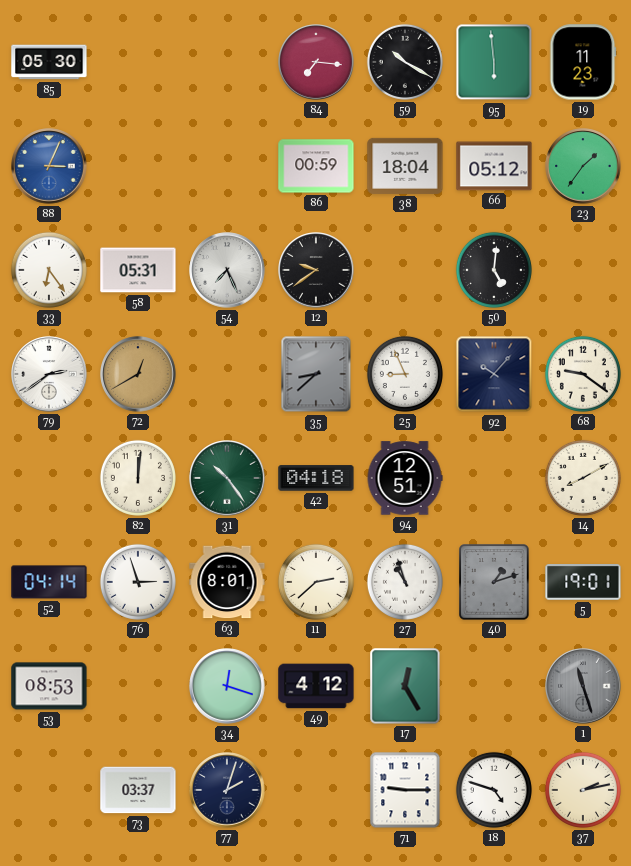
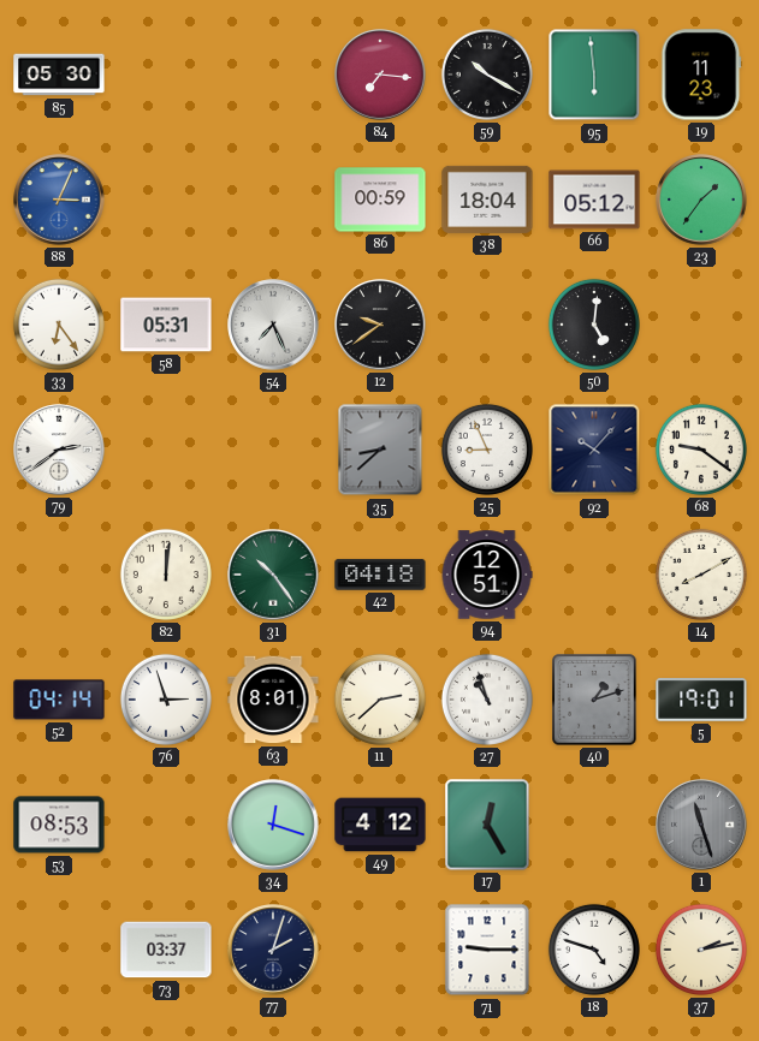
72: 12:40 -> none (138, 374)
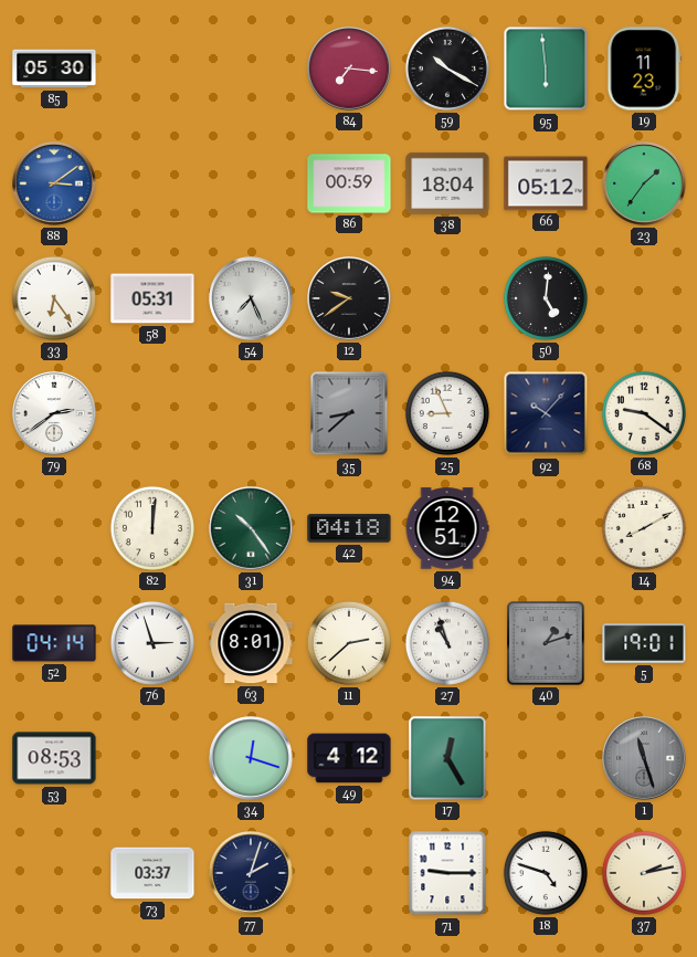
88: 3:04 -> 3:09 (54, 183)
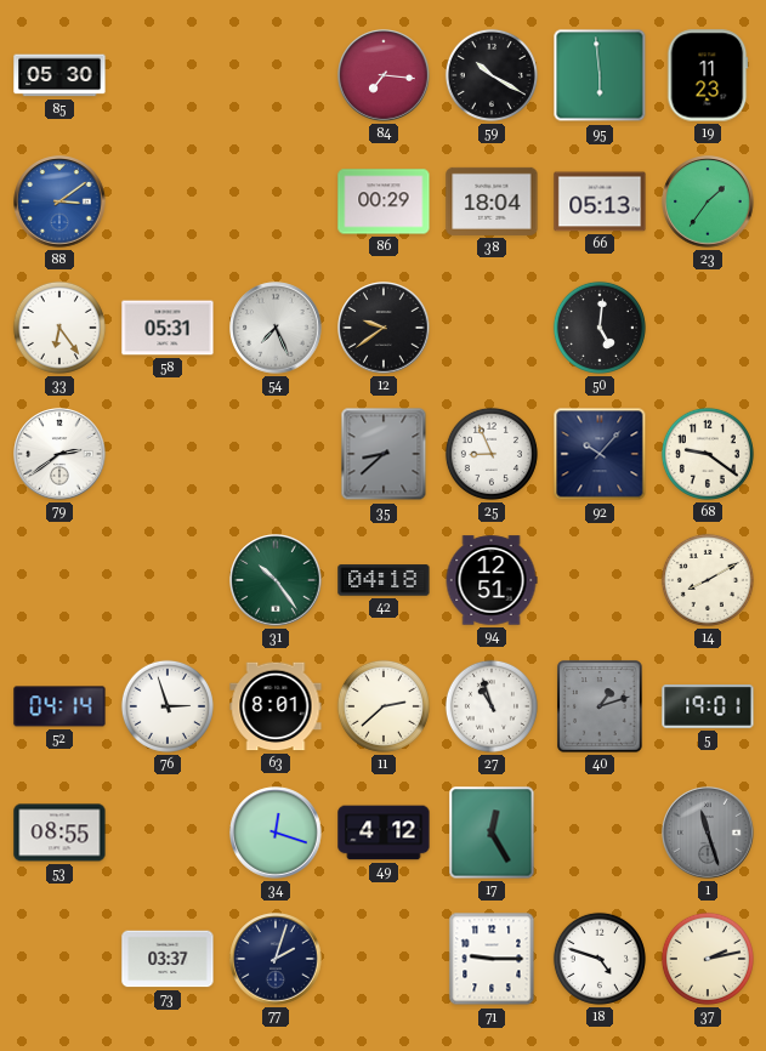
86: 00:59 -> 00:29 (384, 201)
66: 05:12 -> 05:13 (600, 201)
82: 12:01 -> none (152, 528)
53: 08:53 -> 08:55 (59, 833)
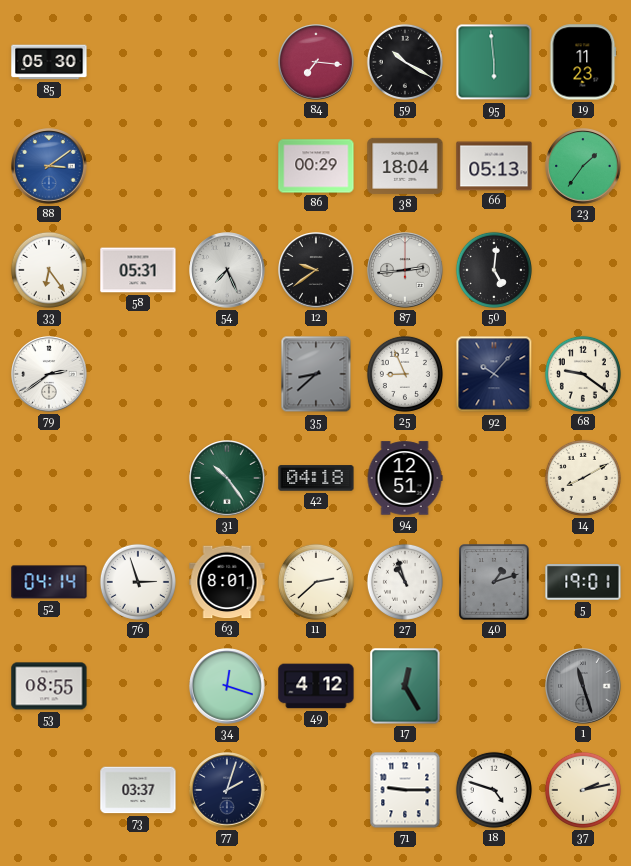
87: none -> 2:44 (405, 270)
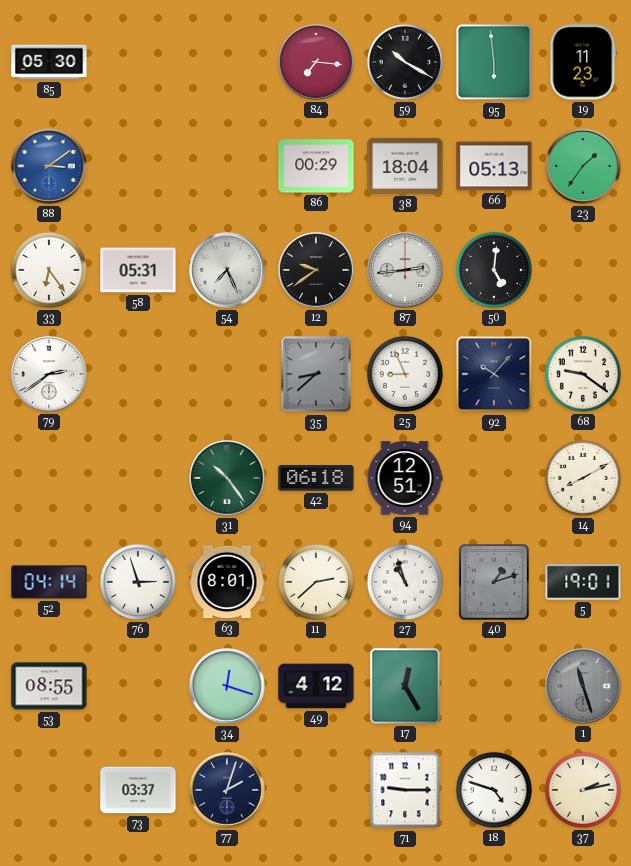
42: 04:18 -> 06:18 (316, 478)
